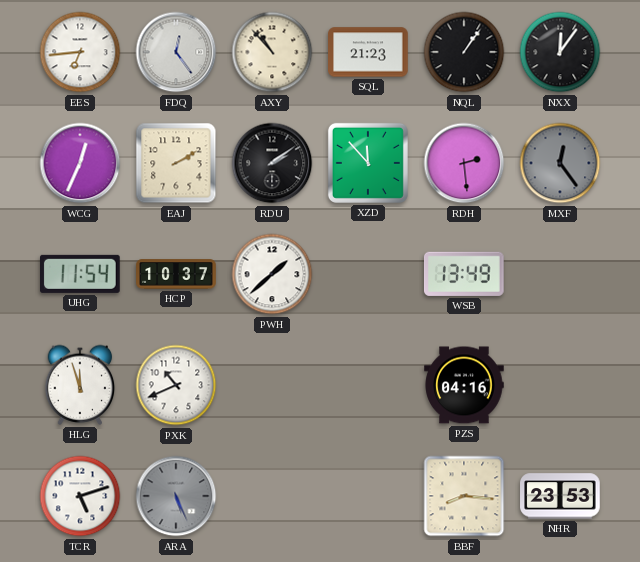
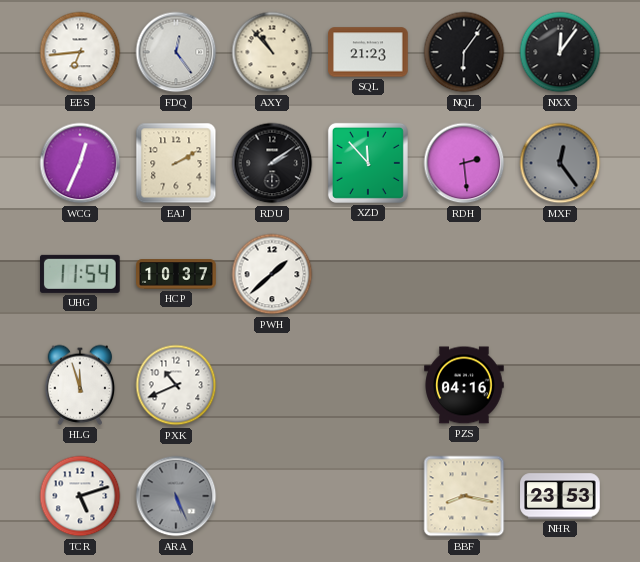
NQL: 1:06 -> 6:06 (464, 52)
WSB: 13:49 -> none (464, 274)
BBF: 8:16 -> 8:17 (464, 496)
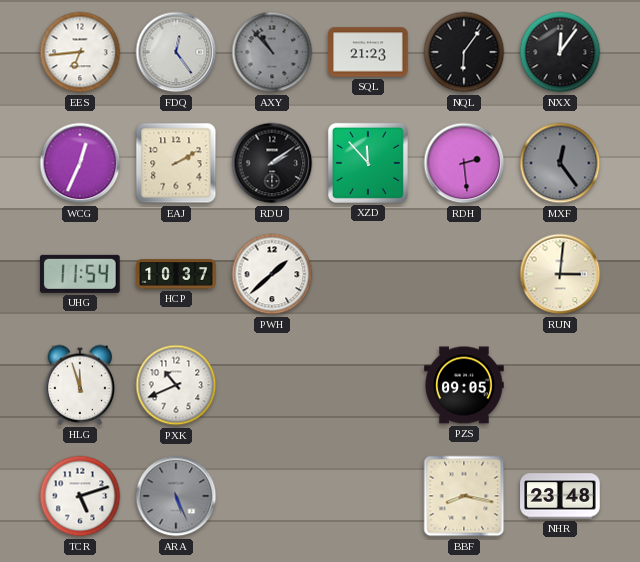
AXY dial: cream -> grey (272, 52)
RUN: none -> 3:01 (560, 274)
PZS: 04:16 -> 09:05 (464, 385)
NHR: 23:53 -> 23:48 (560, 496)
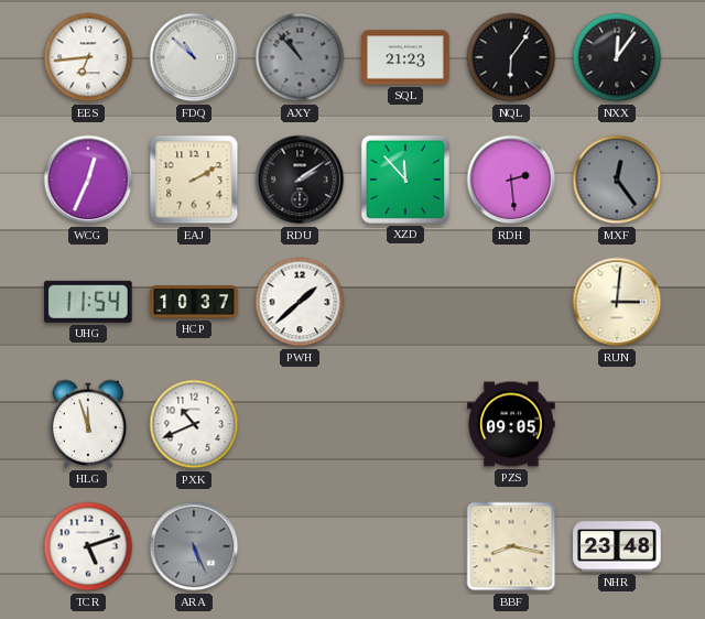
FDQ: 12:24 -> 10:52 (194, 57)
